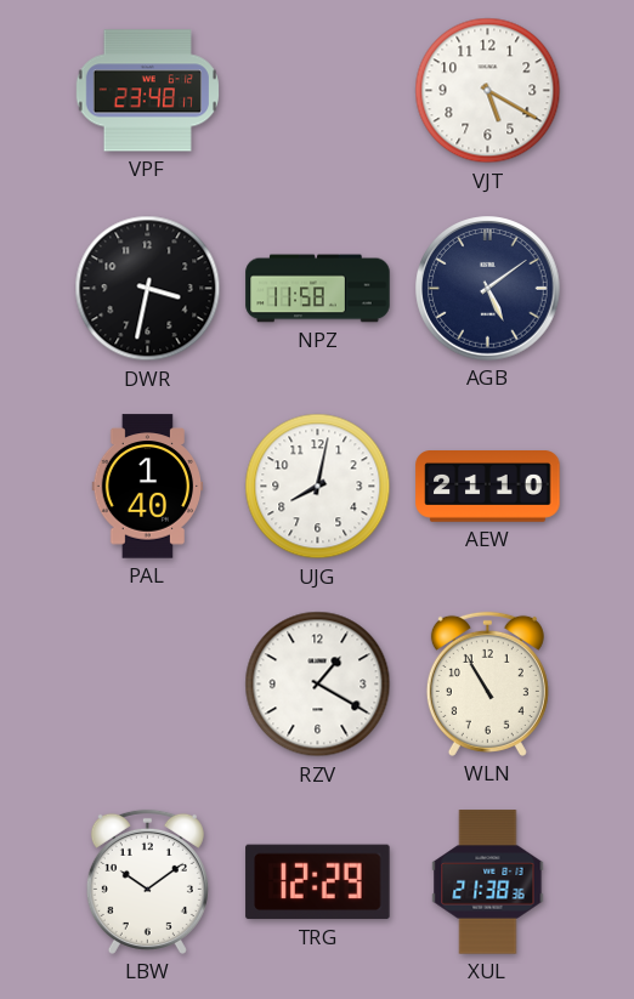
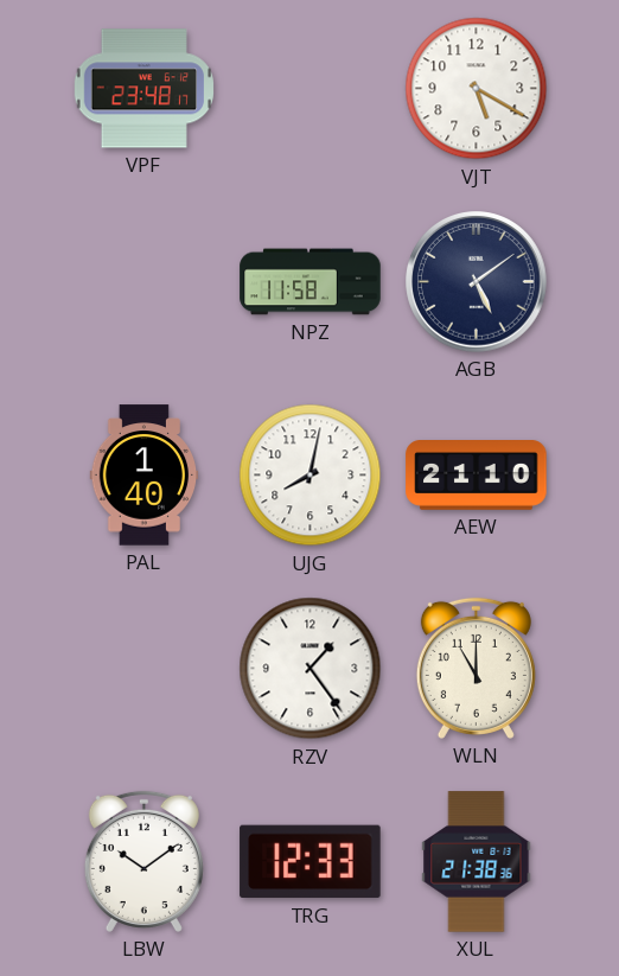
DWR: 3:32 -> none (148, 289)
RZV: 1:20 -> 1:24 (311, 669)
WLN: 10:55 -> 11:00 (476, 668)
TRG: 12:29 -> 12:33 (311, 862)
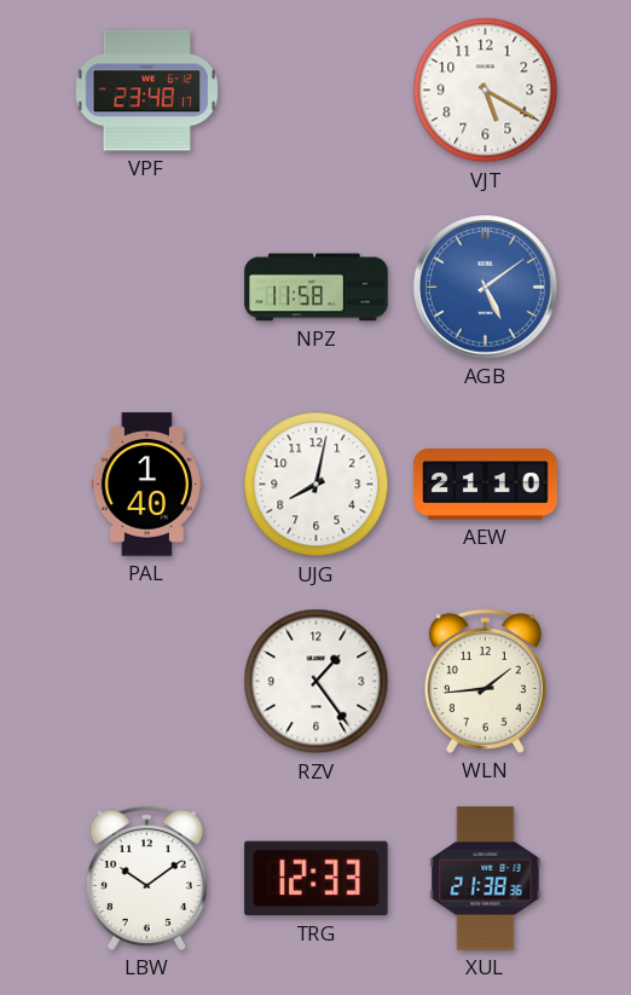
AGB dial: navy -> blue (486, 288)
WLN: 11:00 -> 1:44 (485, 681)
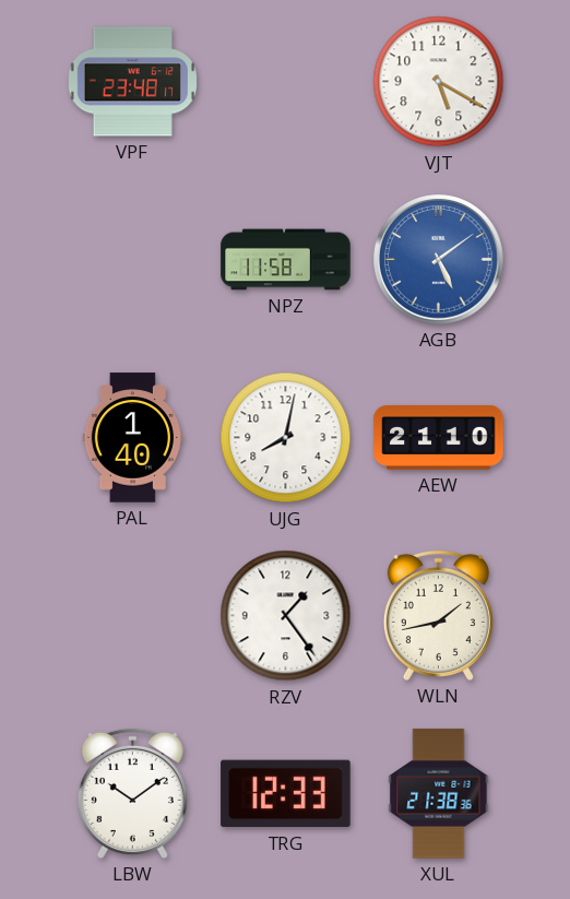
WLN: 1:44 -> 1:43 (438, 615)
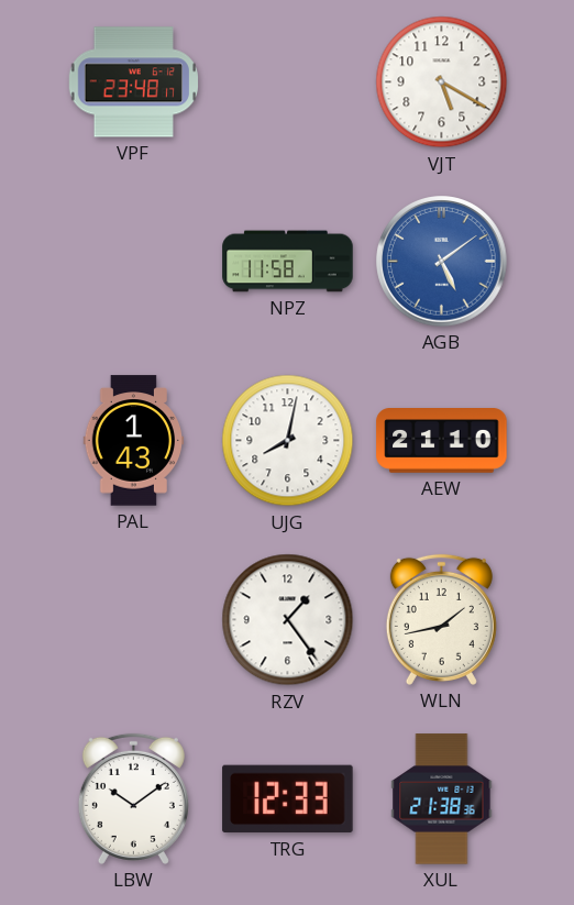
PAL: 1:40 -> 1:43 (134, 441)
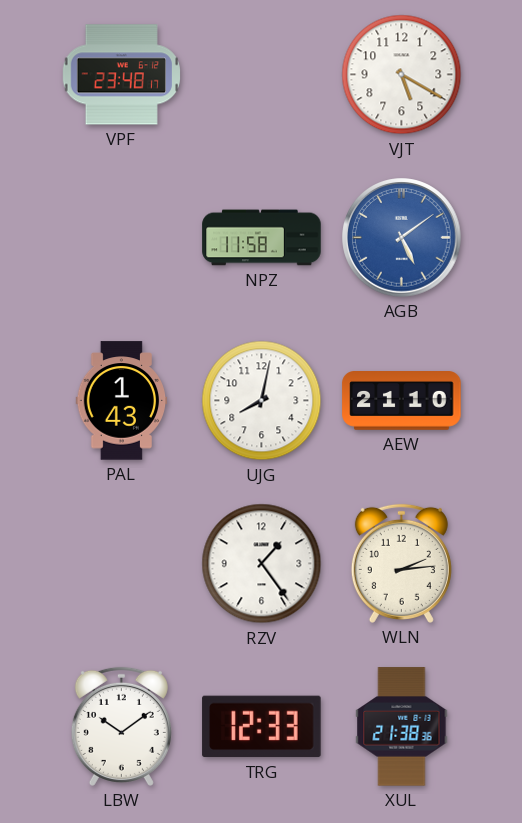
WLN: 1:43 -> 2:14 (401, 563)
